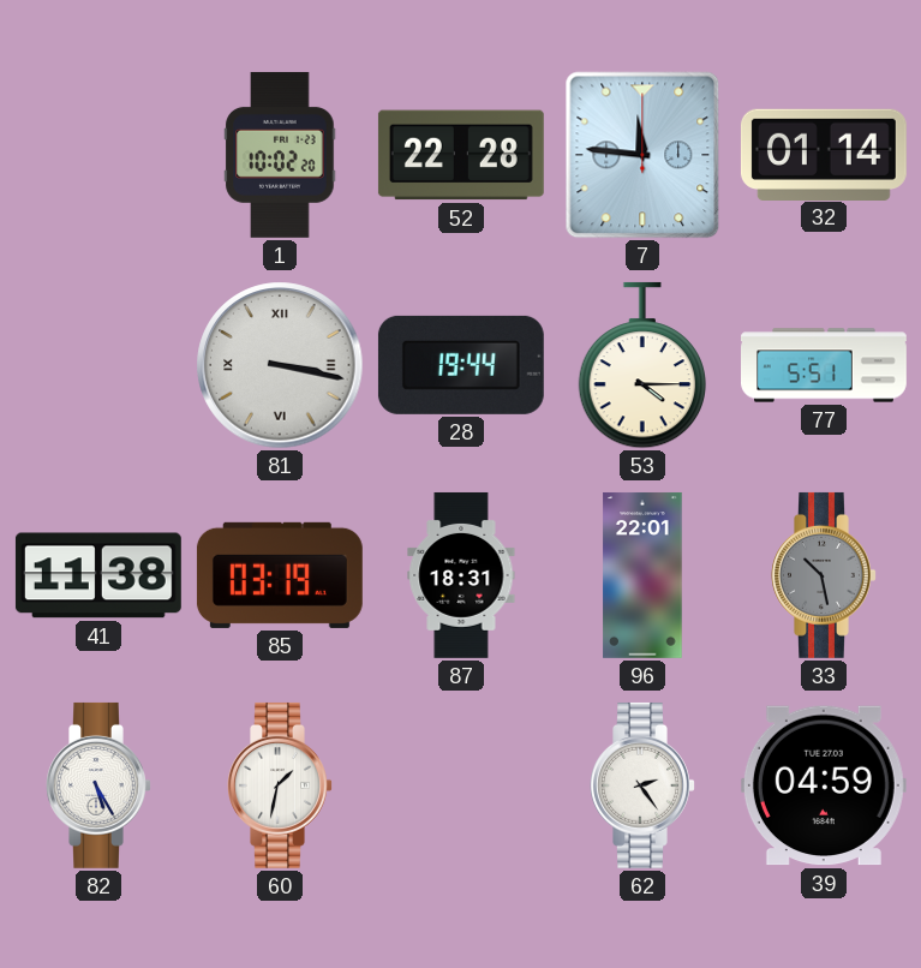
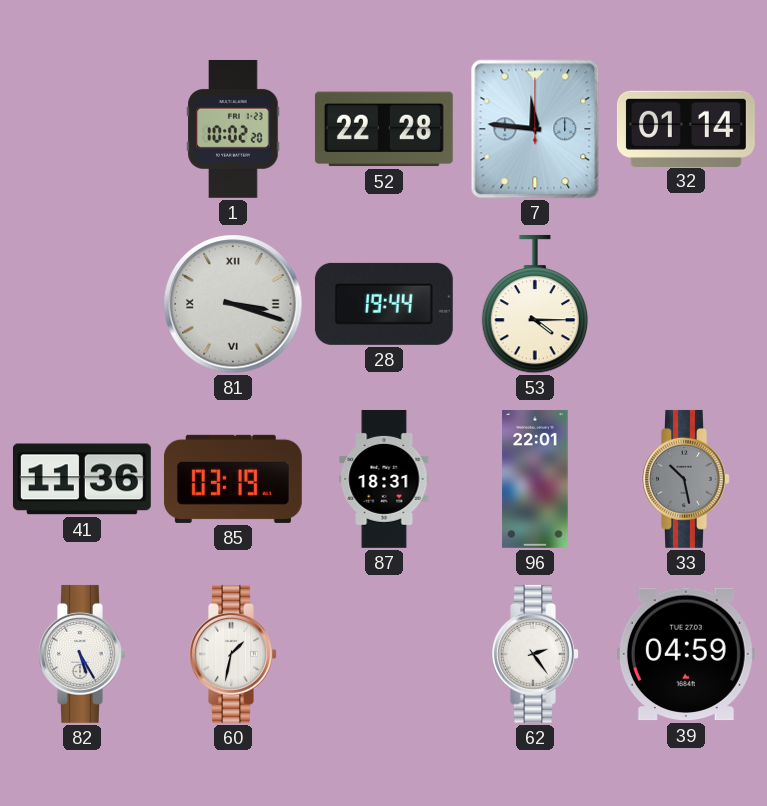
81: 3:17 -> 3:18 (233, 304)
77: 5:51 -> none (825, 365)
41: 11:38 -> 11:36 (82, 479)
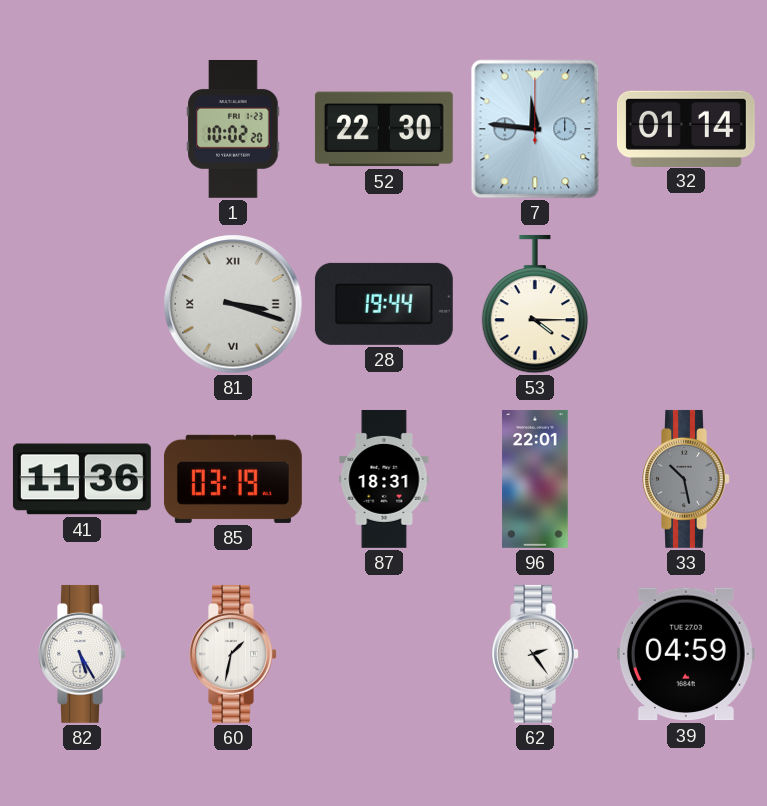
52: 22:28 -> 22:30 (384, 129)
